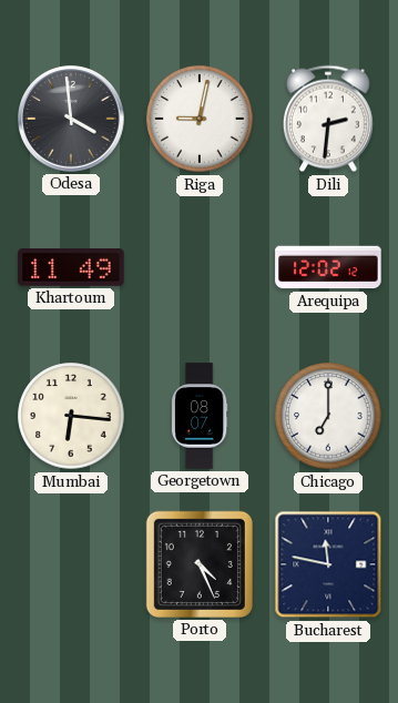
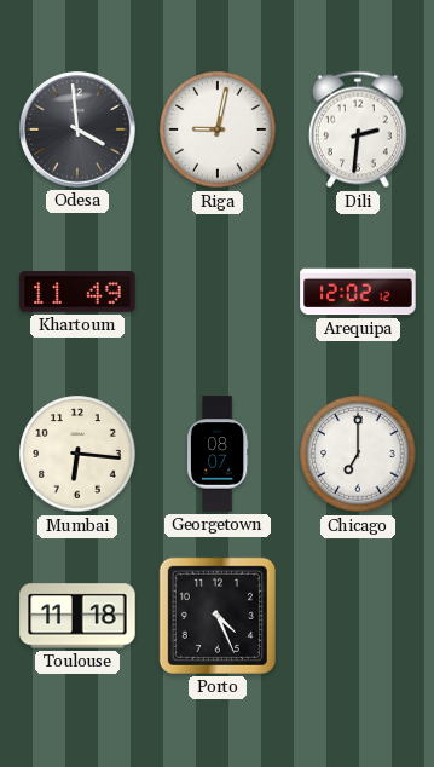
Toulouse: none -> 11:18 (77, 616)
Bucharest: 11:47 -> none (328, 564)
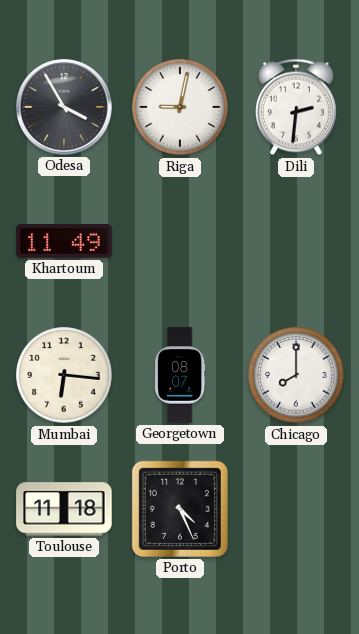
Odesa: 3:59 -> 3:55 (64, 107)
Arequipa: 12:02 -> none (358, 292)
Chicago: 7:00 -> 8:00 (296, 375)
